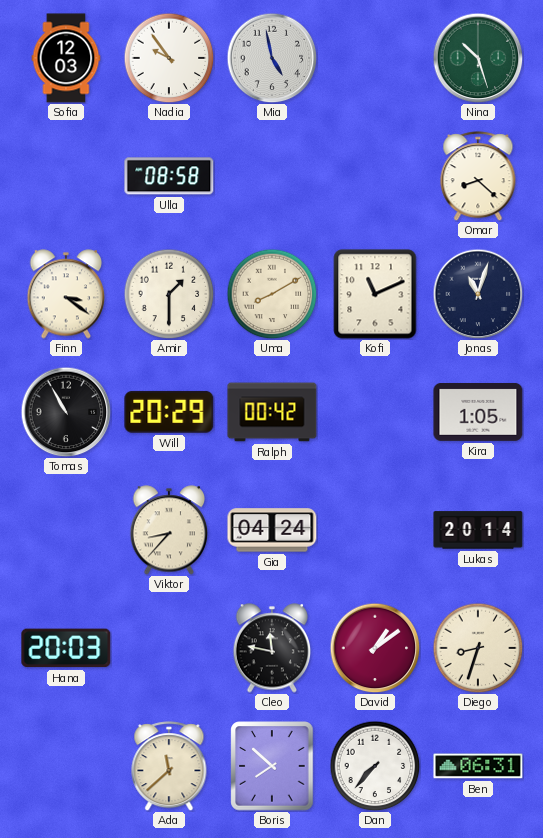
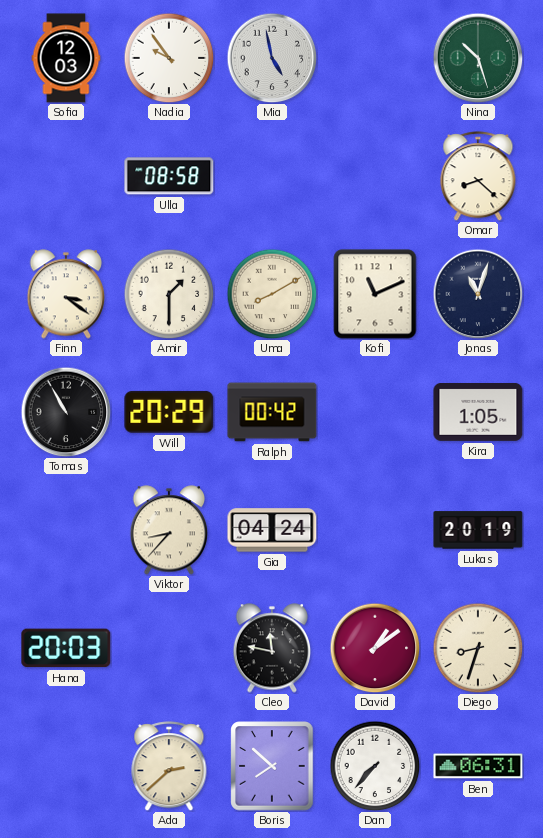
Lukas: 20:14 -> 20:19 (478, 530)
Ada: 11:38 -> 2:38 (169, 766)
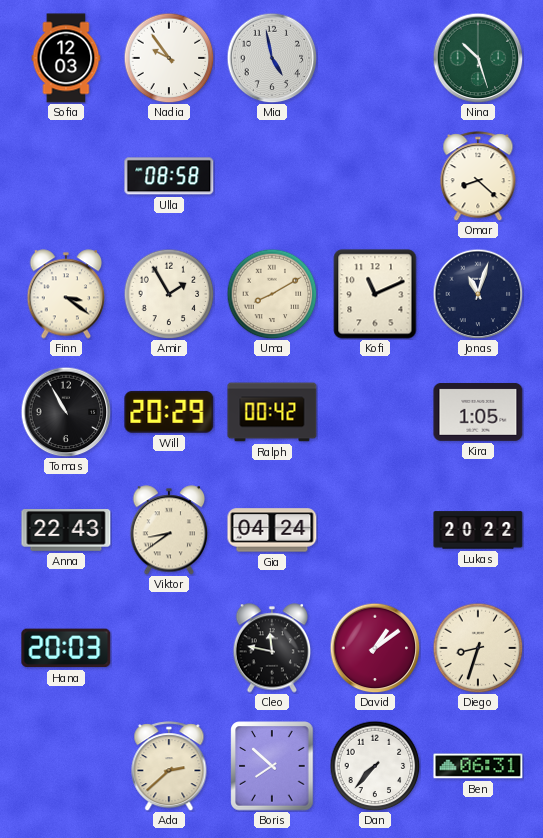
Amir: 1:30 -> 1:55 (169, 294)
Anna: none -> 22:43 (66, 530)
Viktor: 8:37 -> 8:39 (169, 530)
Lukas: 20:19 -> 20:22 (478, 530)
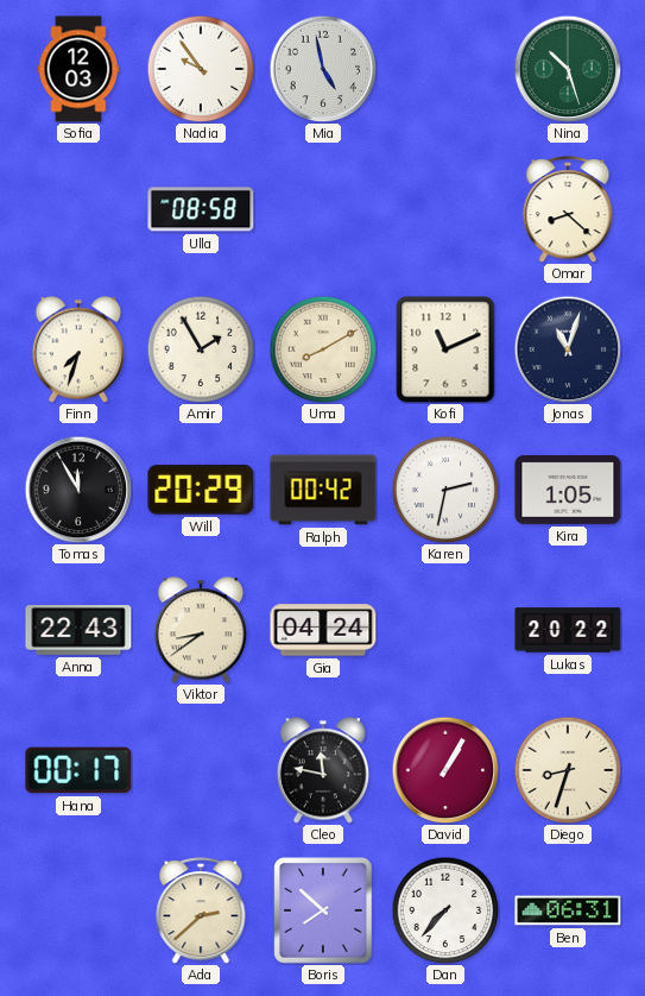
Finn: 3:21 -> 7:33 (78, 349)
Tomas: 10:55 -> 11:55 (78, 490)
Karen: none -> 2:32 (445, 490)
Hana: 20:03 -> 00:17 (78, 770)
David: 1:09 -> 1:05 (445, 770)
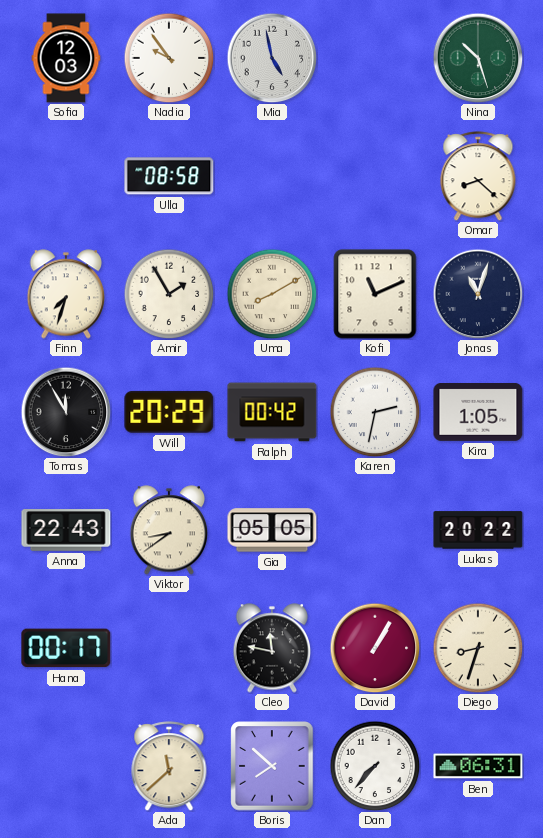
Gia: 04:24 -> 05:05 (272, 530)
Ada: 2:38 -> 11:38 (169, 766)
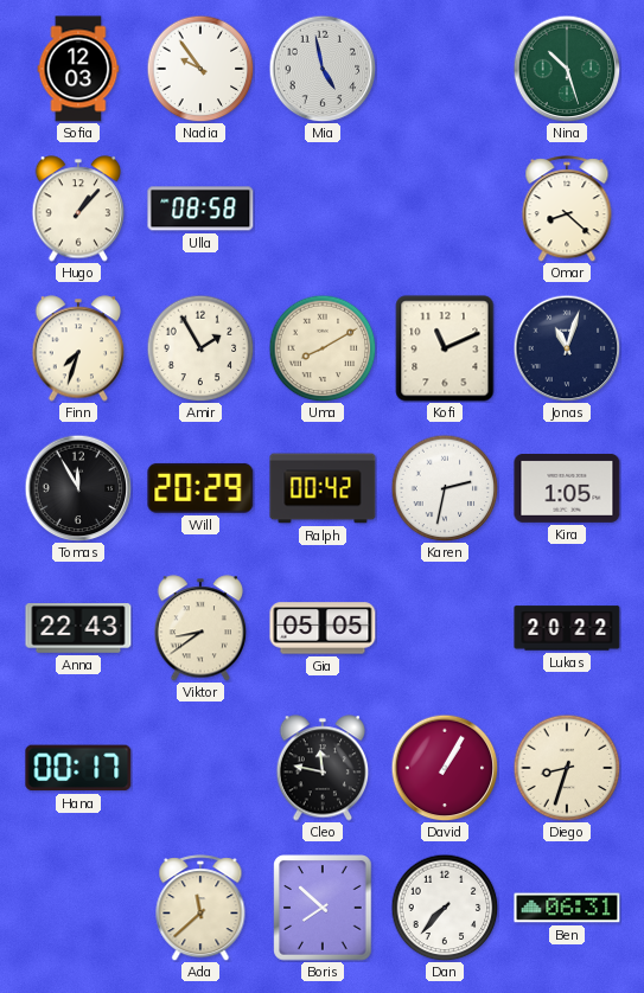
Hugo: none -> 1:07 (78, 209)
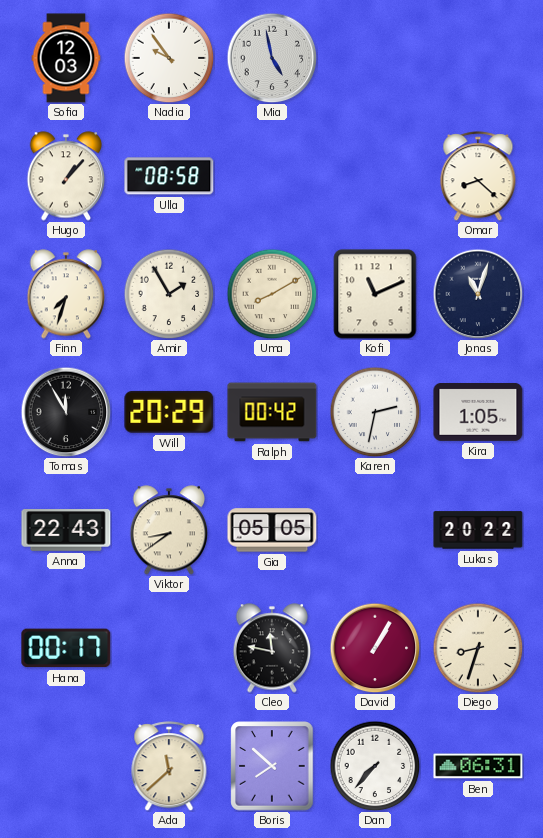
Nina: 10:27 -> none (567, 69)
